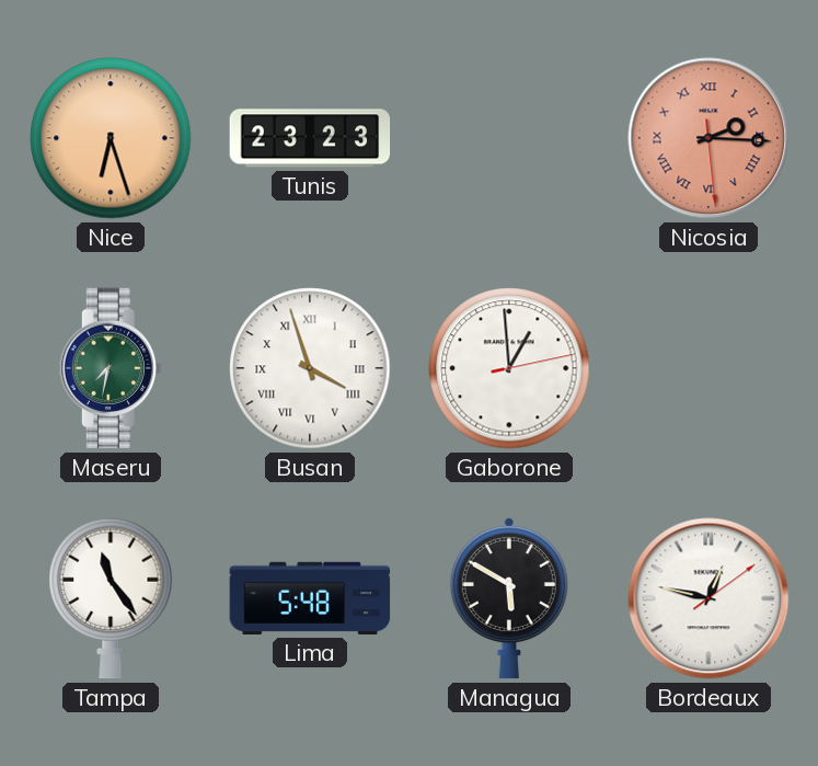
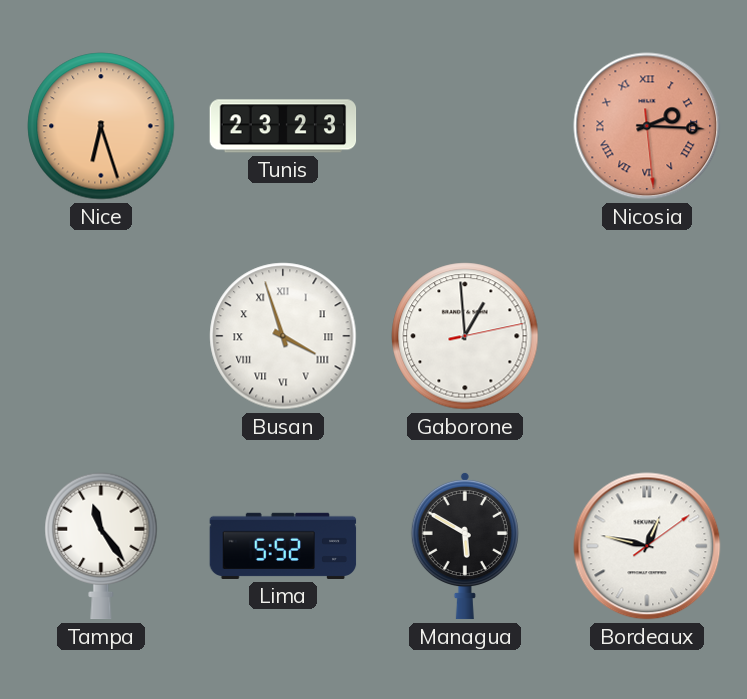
Maseru: 7:32 -> none (111, 368)
Lima: 5:48 -> 5:52 (283, 546)
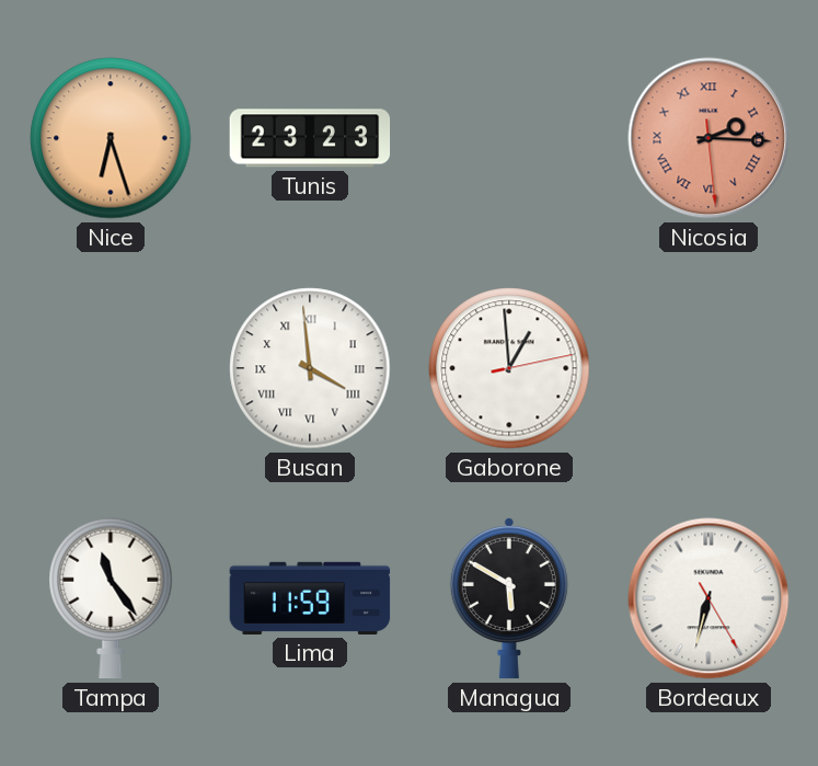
Busan: 3:57 -> 3:59 (310, 368)
Lima: 5:52 -> 11:59 (310, 598)
Bordeaux: 12:47 -> 6:32 (708, 598)
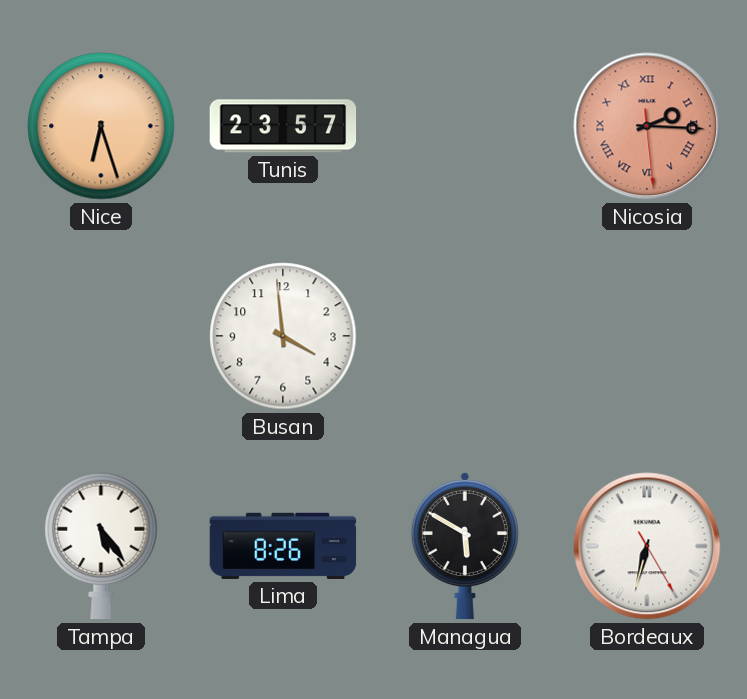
Tunis: 23:23 -> 23:57 (283, 126)
Busan numerals: Roman -> Arabic (283, 336)
Gaborone: 12:59 -> none (509, 368)
Tampa: 11:24 -> 5:24 (101, 546)
Lima: 11:59 -> 8:26 (283, 546)
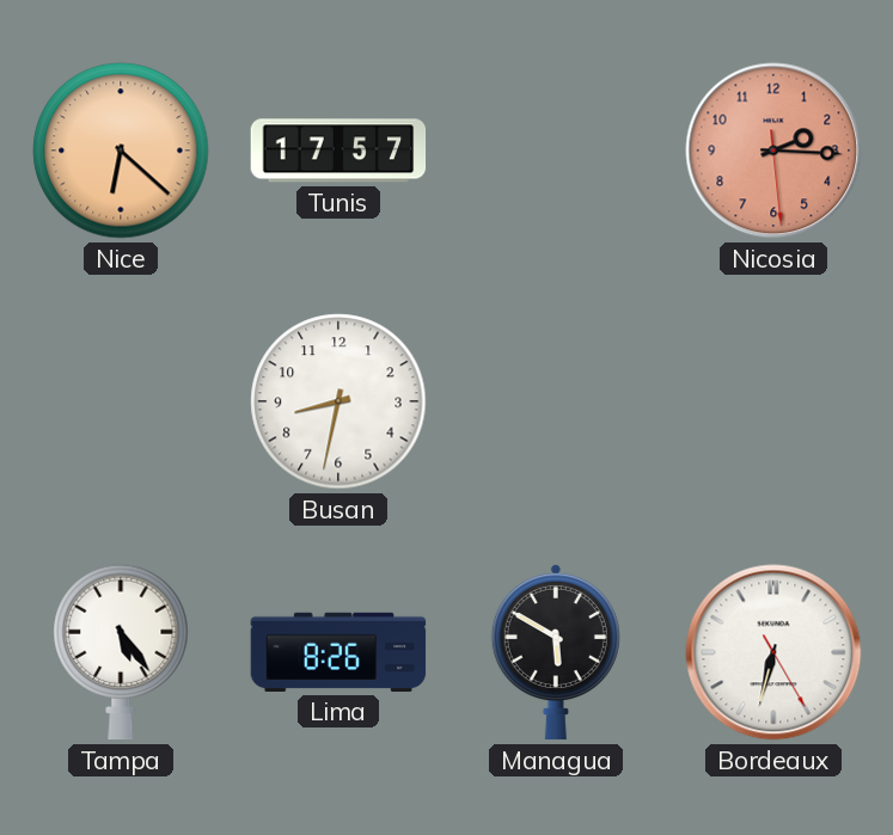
Nice: 6:27 -> 6:22 (121, 151)
Tunis: 23:57 -> 17:57 (338, 151)
Nicosia numerals: Roman -> Arabic (773, 151)
Busan: 3:59 -> 8:32 (338, 401)
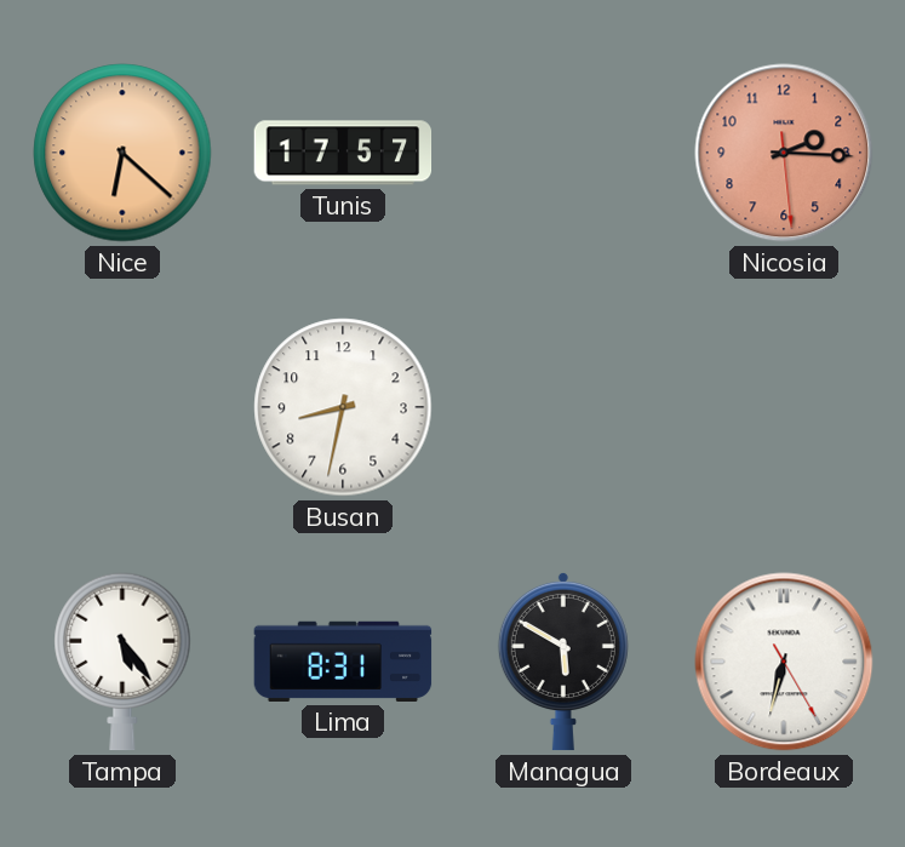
Lima: 8:26 -> 8:31 (343, 662)
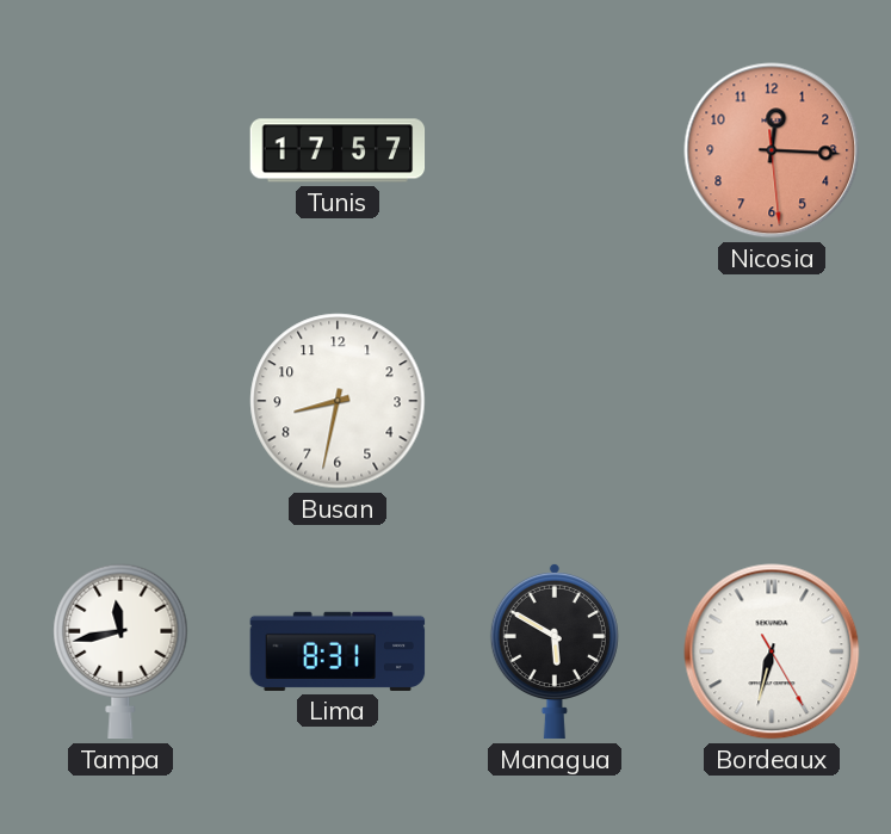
Nice: 6:22 -> none (122, 153)
Nicosia: 2:15 -> 12:15 (772, 150)
Tampa: 5:24 -> 11:43 (120, 651)
